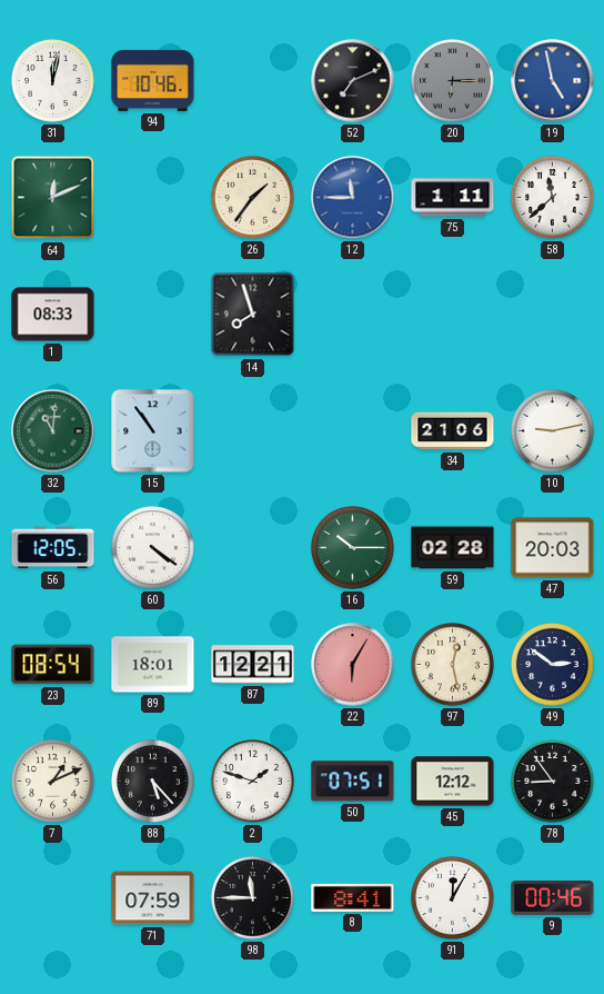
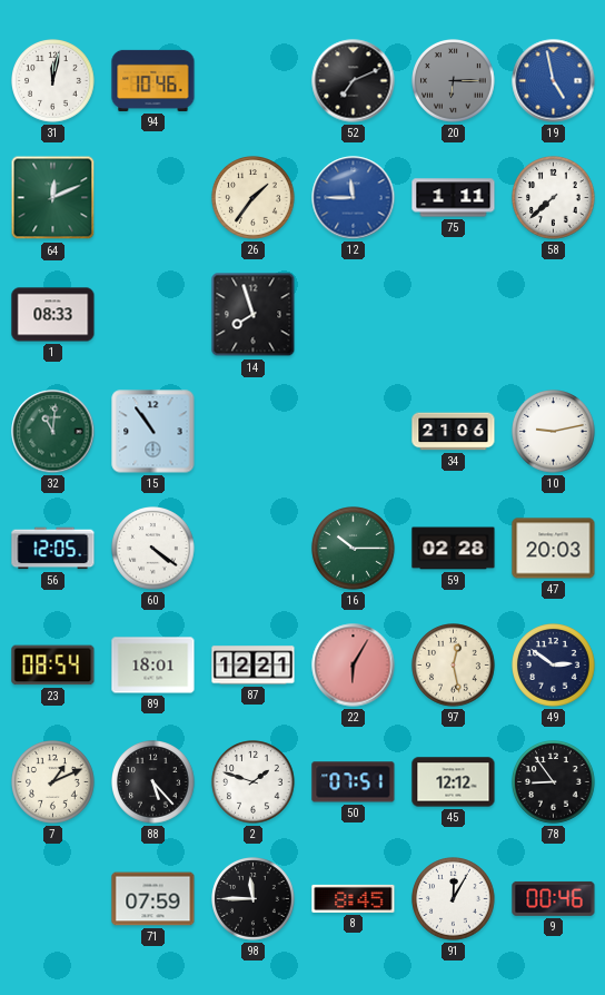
58: 11:38 -> 7:38 (554, 198)
8: 8:41 -> 8:45 (354, 898)
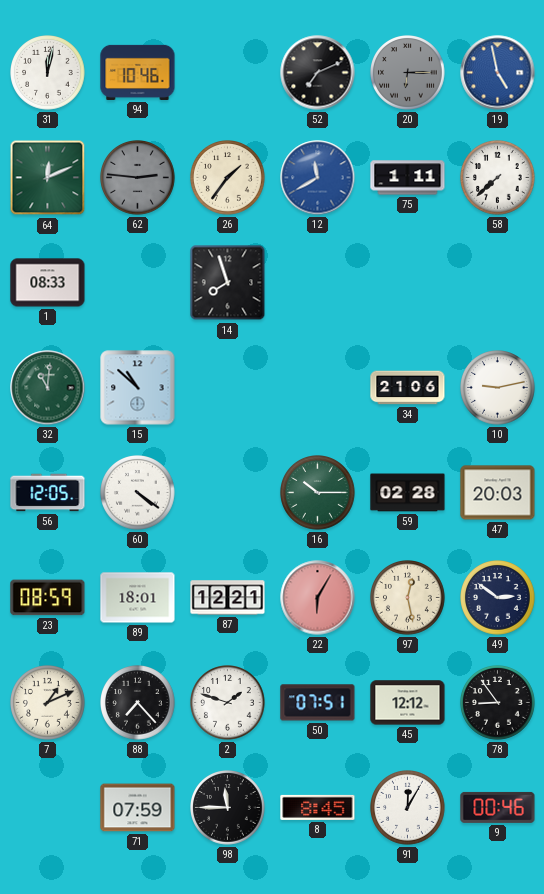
62: none -> 2:46 (138, 178)
12: 11:45 -> 11:40 (318, 178)
15: 10:54 -> 10:52 (138, 388)
23: 08:54 -> 08:59 (48, 598)
88: 5:23 -> 7:23 (138, 703)
